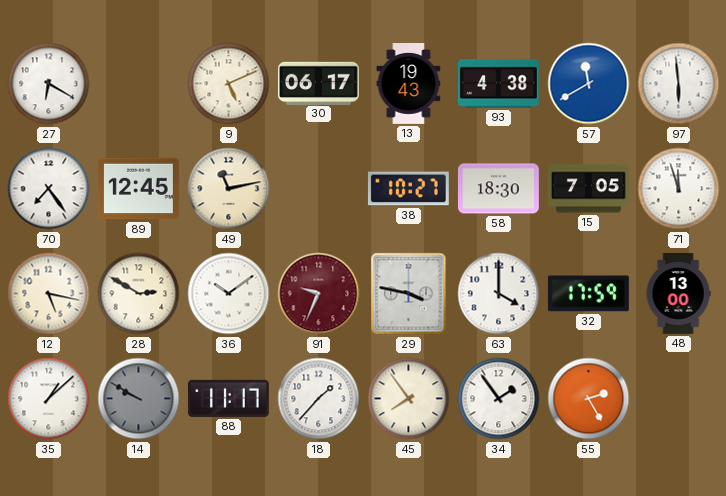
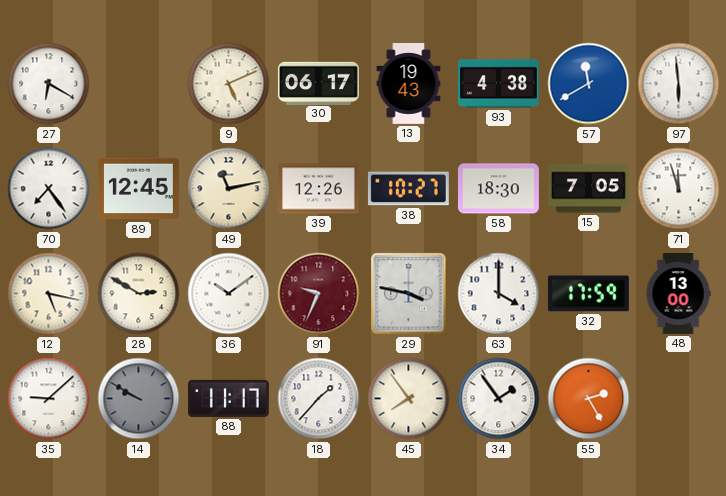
39: none -> 12:26 (319, 189)
35: 1:08 -> 9:08 (49, 399)
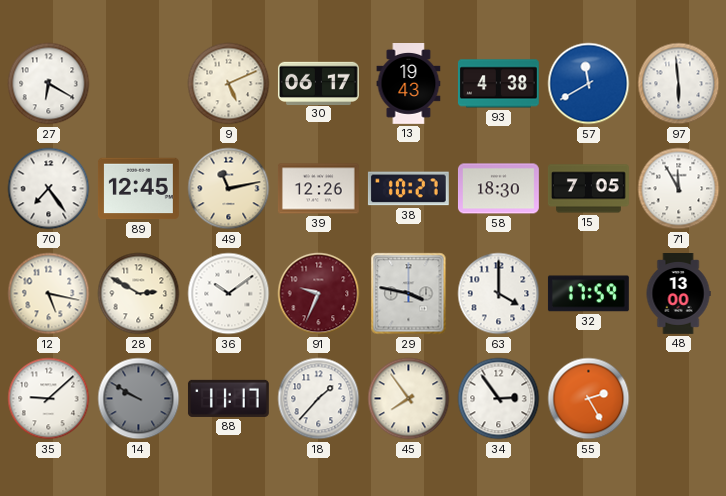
71: 11:57 -> 11:55 (679, 189)
34: 1:54 -> 2:54 (499, 399)
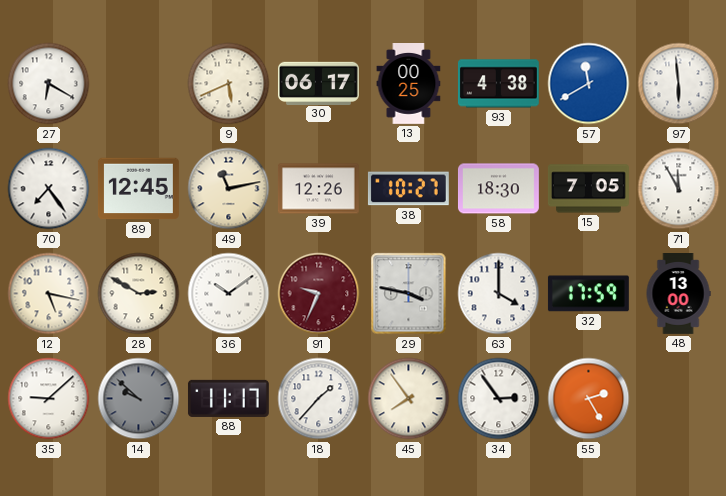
9: 5:11 -> 5:41 (229, 84)
13: 19:43 -> 00:25 (409, 84)
14: 9:50 -> 9:52 (139, 399)
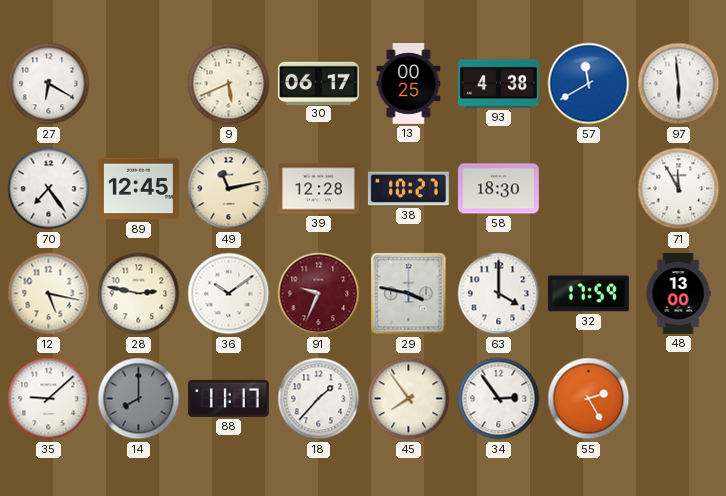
39: 12:26 -> 12:28 (319, 189)
15: 7:05 -> none (588, 189)
28: 2:50 -> 2:47 (139, 294)
14: 9:52 -> 8:00 (139, 399)
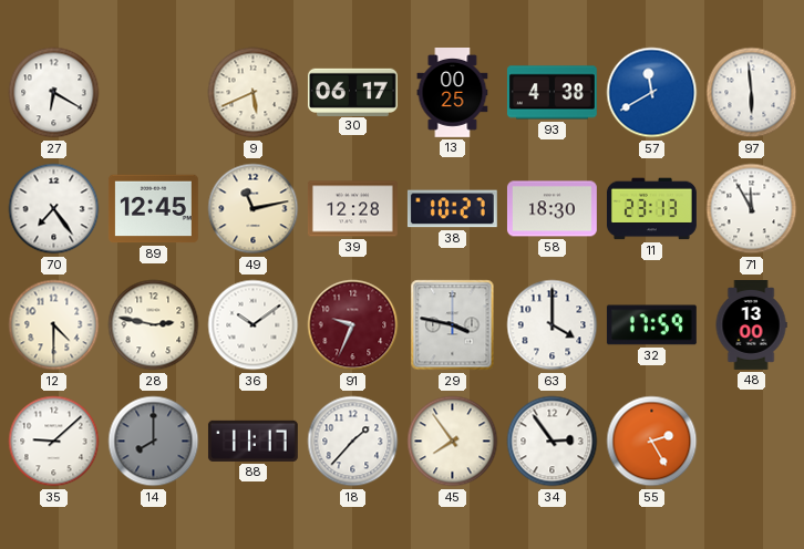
11: none -> 23:13 (651, 209)
12: 5:17 -> 4:30 (54, 325)
